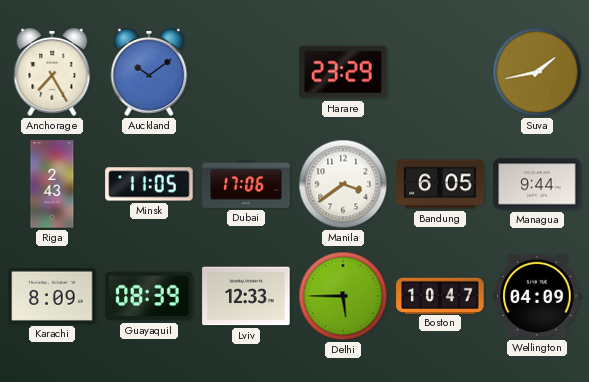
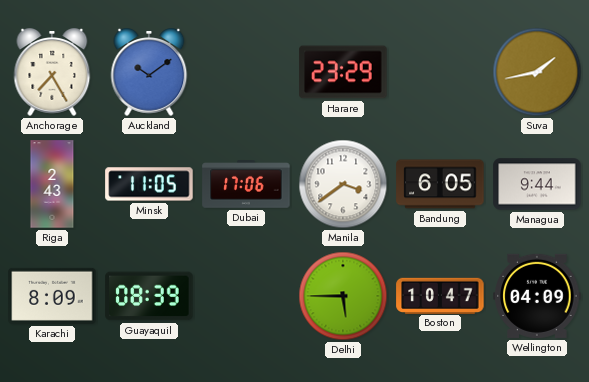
Lviv: 12:33 -> none (246, 296)
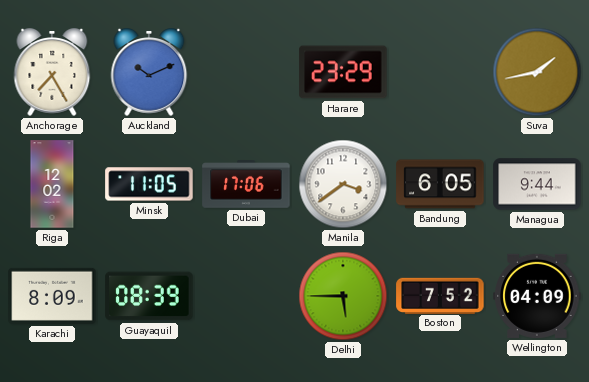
Auckland: 10:09 -> 10:11 (149, 72)
Riga: 2:43 -> 12:02 (52, 184)
Boston: 10:47 -> 7:52 (440, 295)
